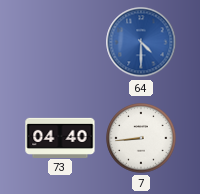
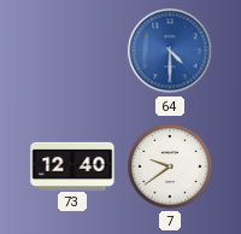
73: 04:40 -> 12:40 (72, 165)
7: 8:44 -> 9:39 (170, 166)
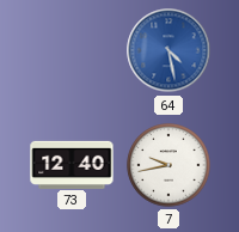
64: 4:30 -> 4:28 (168, 50)
7: 9:39 -> 9:43 (168, 165)
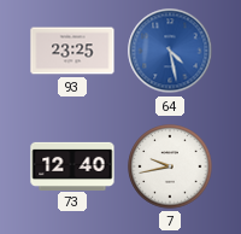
93: none -> 23:25 (72, 51)
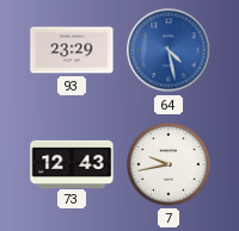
93: 23:25 -> 23:29 (72, 50)
73: 12:40 -> 12:43 (72, 163)
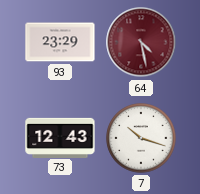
64 dial: blue -> burgundy (141, 42)
7: 9:43 -> 10:18 (141, 138)
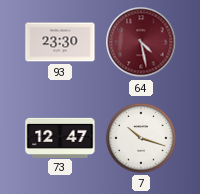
93: 23:29 -> 23:30 (60, 42)
73: 12:43 -> 12:47 (60, 137)
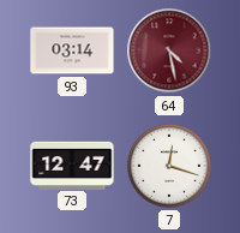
93: 23:30 -> 03:14 (72, 50)
7: 10:18 -> 12:18 (169, 166)
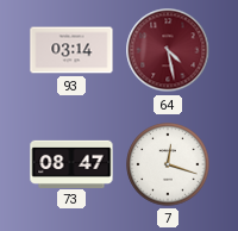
73: 12:47 -> 08:47 (71, 163)
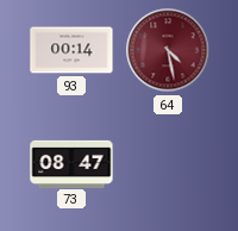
93: 03:14 -> 00:14 (71, 50)
7: 12:18 -> none (168, 164)
